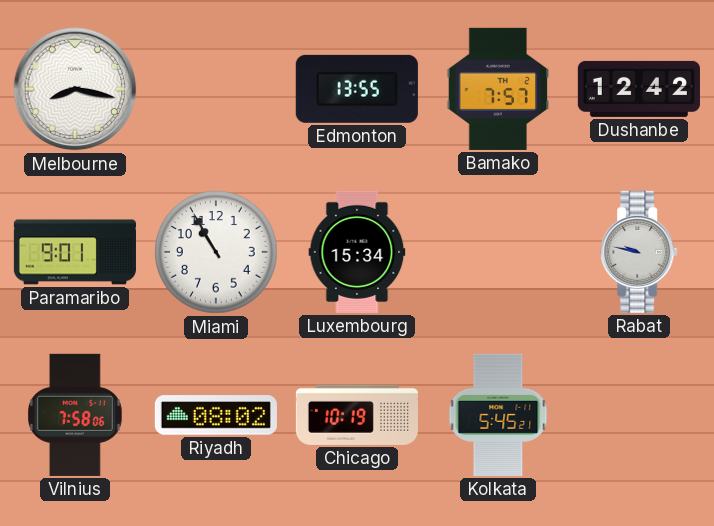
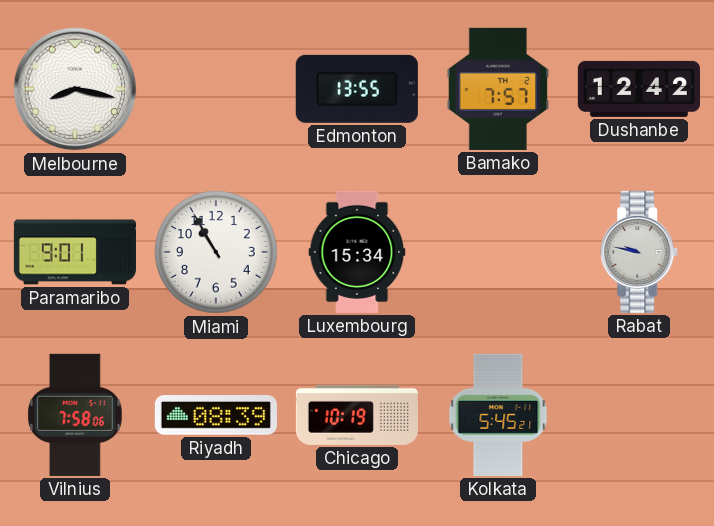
Riyadh: 08:02 -> 08:39 (216, 415)
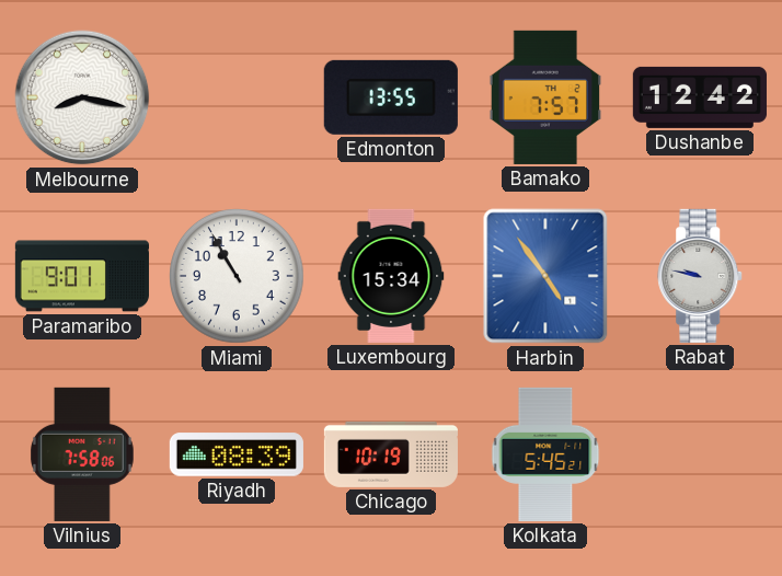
Harbin: none -> 4:54 (545, 276)
